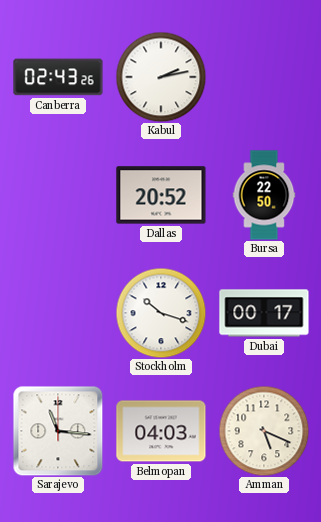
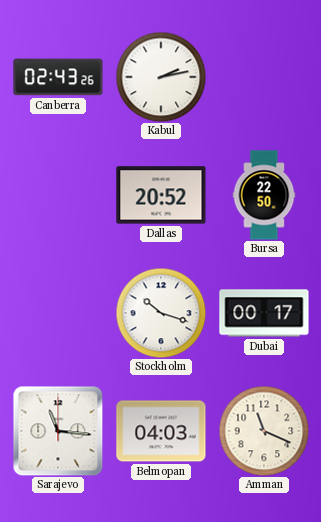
Amman: 5:19 -> 11:19 (264, 431)
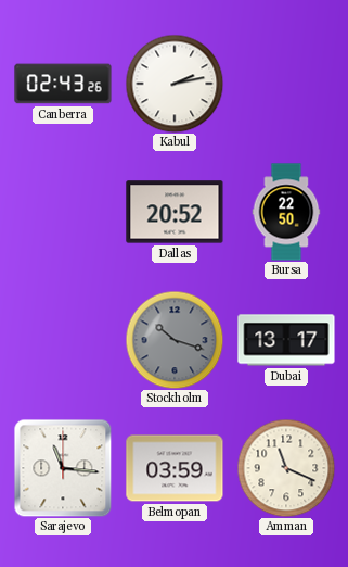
Stockholm dial: white -> grey (175, 340)
Dubai: 00:17 -> 13:17 (286, 340)
Belmopan: 04:03 -> 03:59 (175, 468)
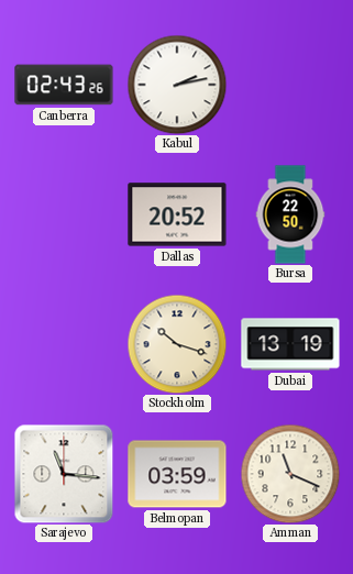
Stockholm dial: grey -> cream (177, 344)
Dubai: 13:17 -> 13:19 (290, 344)
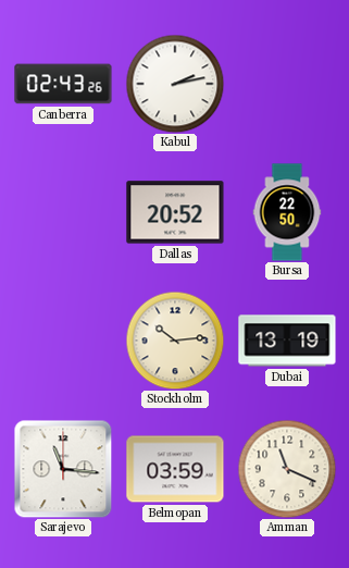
Stockholm: 10:18 -> 10:14 (175, 341)
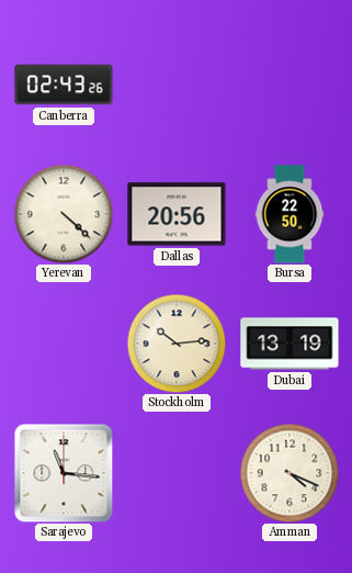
Kabul: 2:13 -> none (175, 84)
Yerevan: none -> 4:22 (64, 214)
Dallas: 20:52 -> 20:56 (177, 214)
Belmopan: 03:59 -> none (175, 469)
Amman: 11:19 -> 4:19 (289, 473)
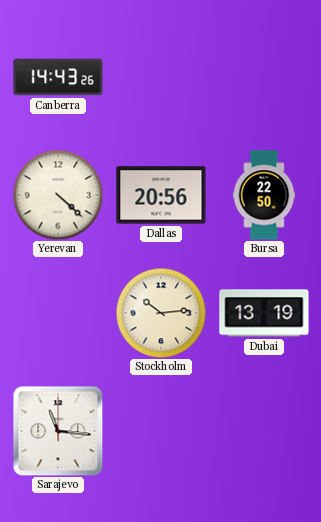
Canberra: 02:43 -> 14:43 (58, 77)
Amman: 4:19 -> none (289, 473)
